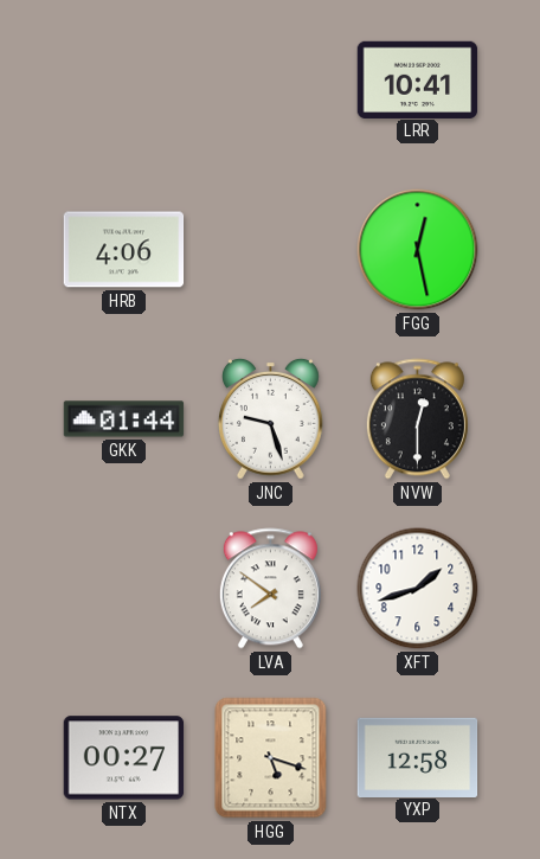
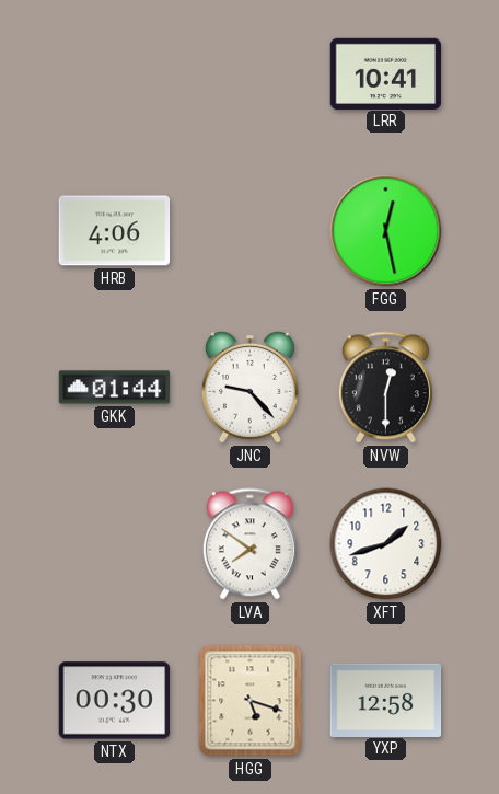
JNC: 9:27 -> 9:23 (251, 387)
NTX: 00:27 -> 00:30 (115, 701)
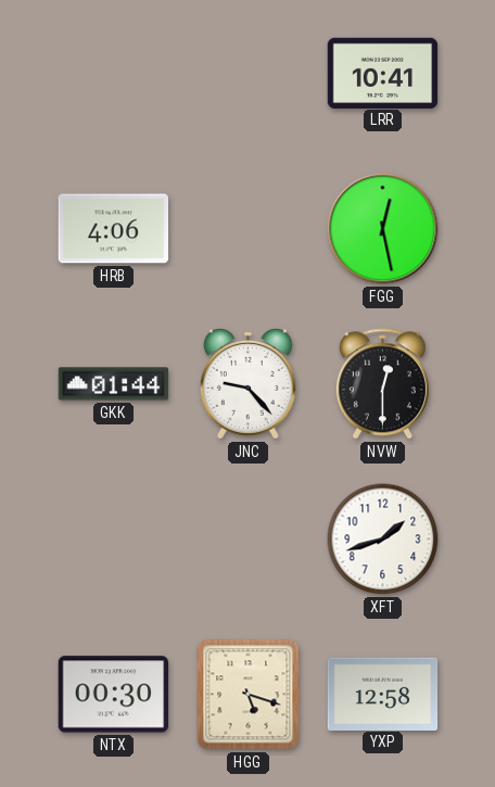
LVA: 7:51 -> none (249, 544)
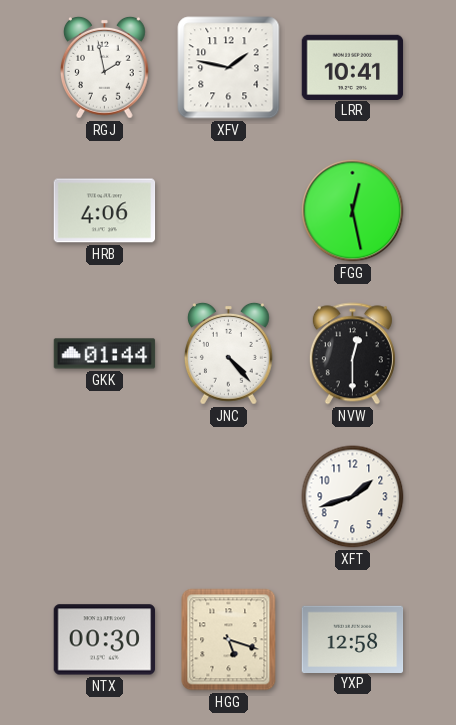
RGJ: none -> 1:58 (105, 67)
XFV: none -> 1:47 (229, 68)
JNC: 9:23 -> 4:23 (229, 353)
